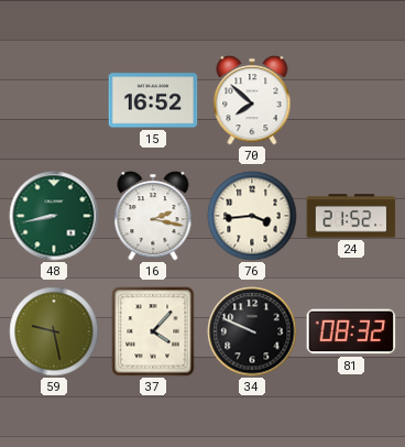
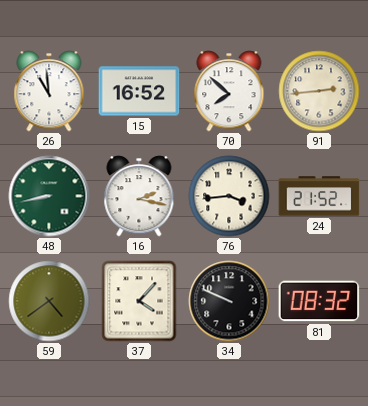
26: none -> 10:59 (49, 91)
91: none -> 2:44 (319, 91)
59: 9:28 -> 4:39 (49, 301)
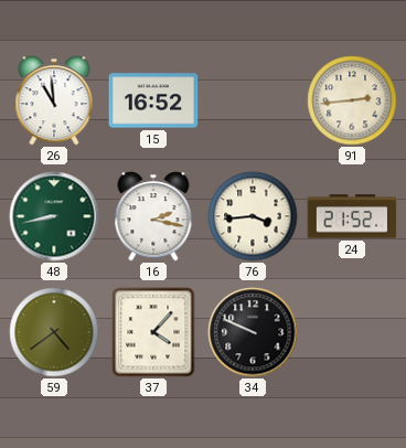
70: 7:52 -> none (229, 91)
81: 08:32 -> none (319, 301)
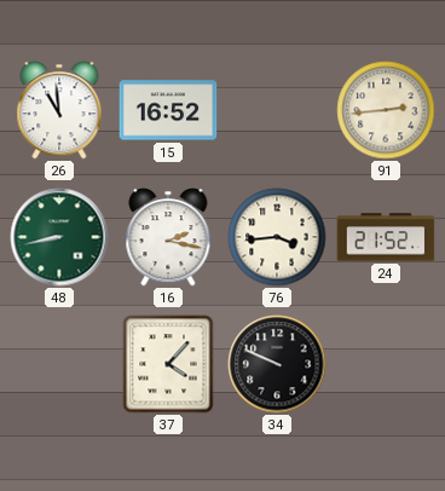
59: 4:39 -> none (54, 332)
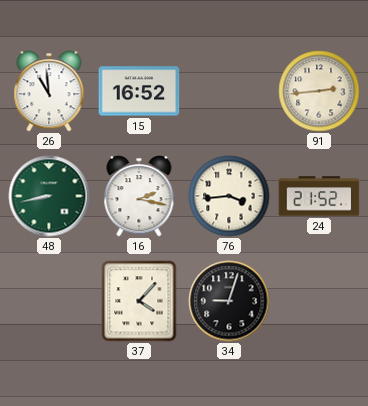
34: 9:49 -> 9:03 (229, 301)
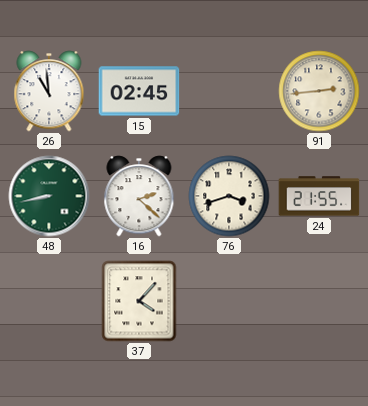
15: 16:52 -> 02:45 (139, 91)
16: 2:17 -> 2:22 (139, 196)
76: 3:44 -> 3:42 (229, 196)
24: 21:52 -> 21:55 (319, 196)
34: 9:03 -> none (229, 301)
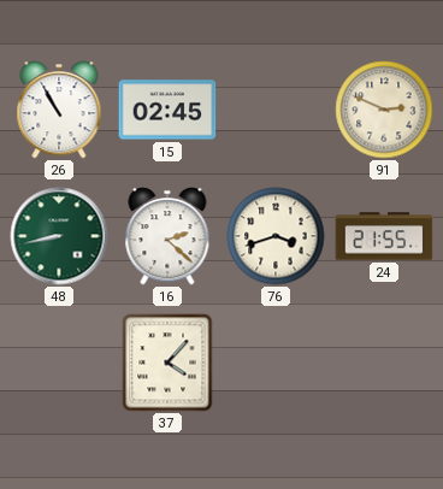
26: 10:59 -> 10:55 (59, 110)
91: 2:44 -> 2:49 (384, 110)
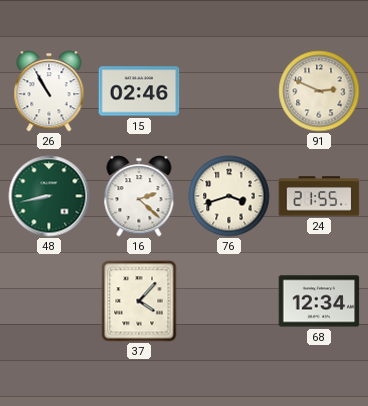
15: 02:45 -> 02:46 (139, 91)
68: none -> 12:34 (319, 301)
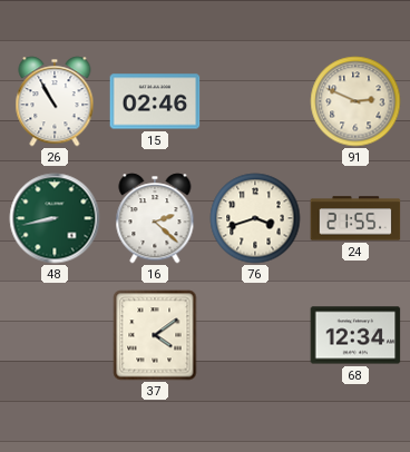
37: 4:07 -> 4:09 (155, 335)
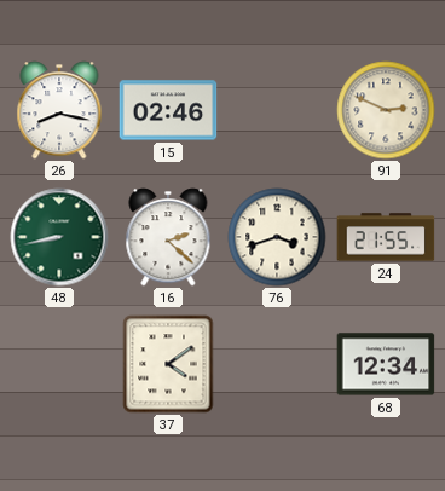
26: 10:55 -> 8:17 (59, 110)
